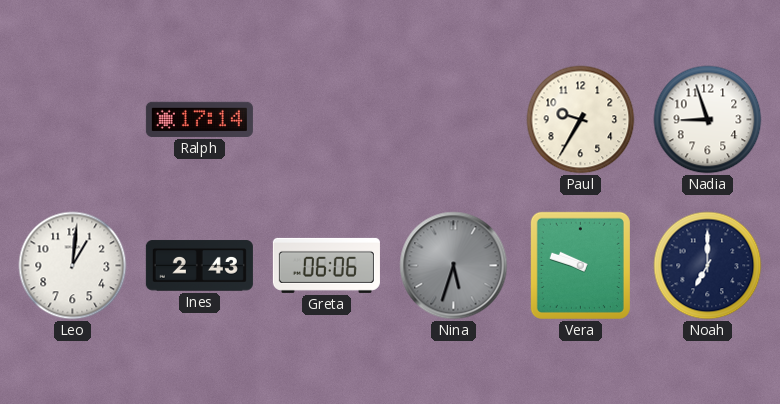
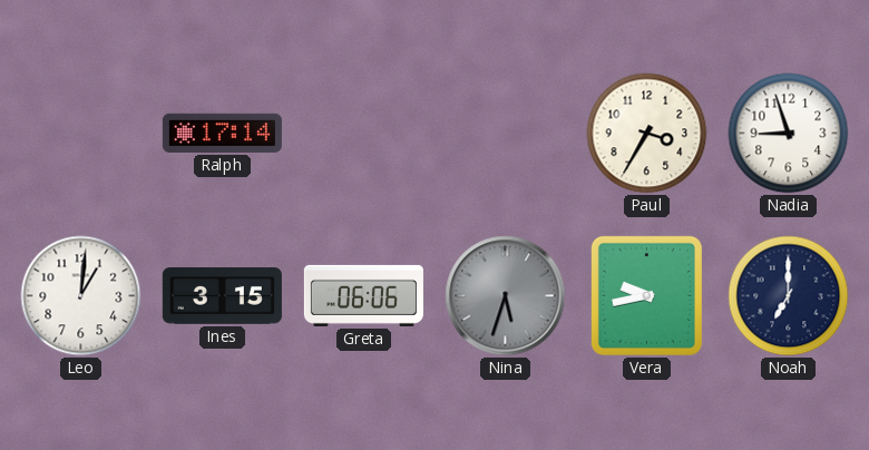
Paul: 9:35 -> 3:35 (647, 134)
Ines: 2:43 -> 3:15 (222, 296)
Vera: 9:48 -> 9:43 (646, 295)
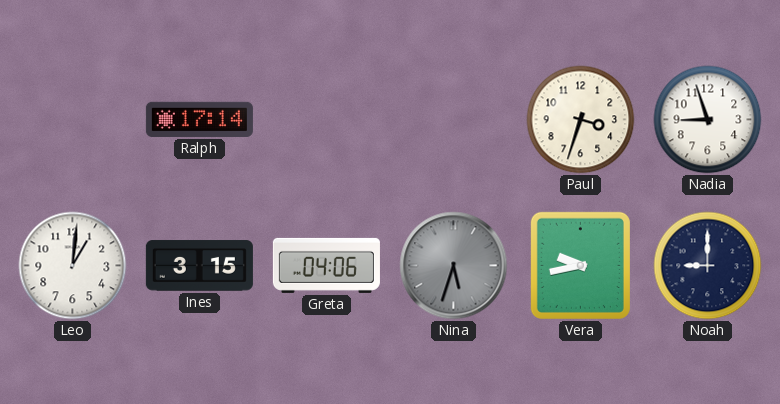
Paul: 3:35 -> 3:33 (581, 120)
Greta: 06:06 -> 04:06 (326, 265)
Noah: 7:00 -> 9:00 (708, 266)
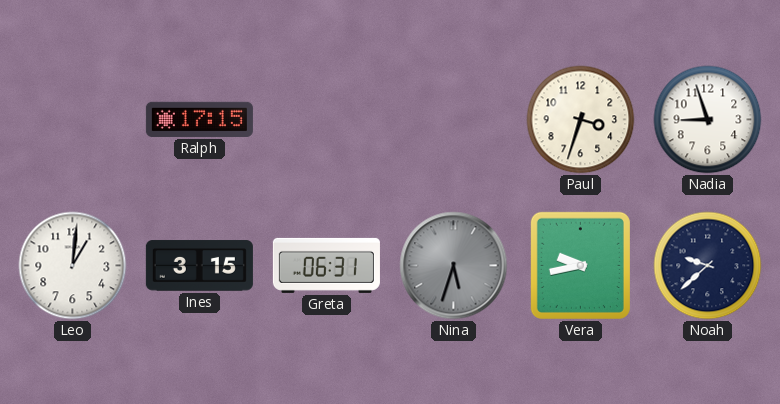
Ralph: 17:14 -> 17:15 (199, 119)
Greta: 04:06 -> 06:31 (326, 265)
Noah: 9:00 -> 9:38 (708, 266)
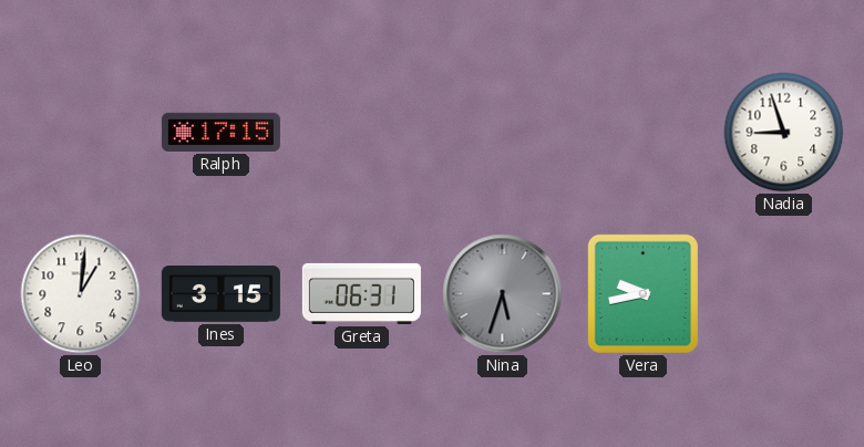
Paul: 3:33 -> none (581, 120)
Noah: 9:38 -> none (708, 266)
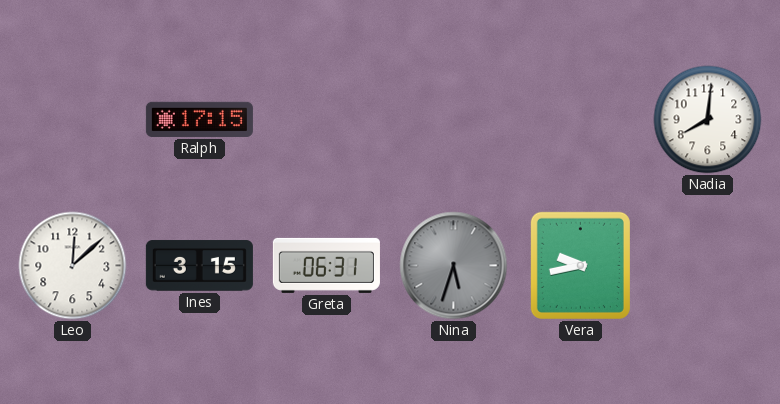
Nadia: 8:57 -> 8:01 (708, 120)
Leo: 1:01 -> 12:08 (73, 266)
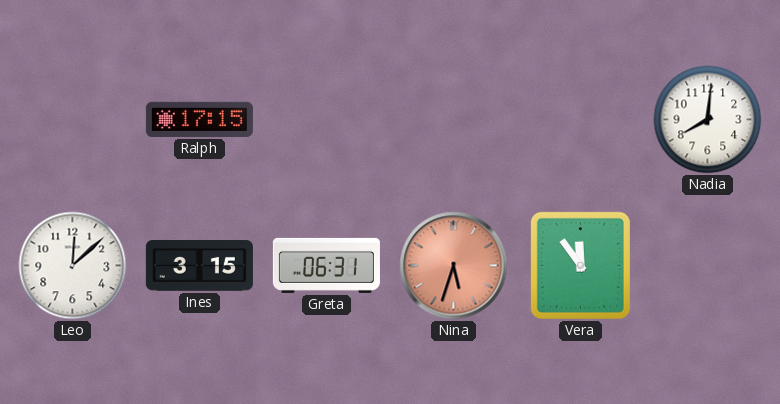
Nina dial: grey -> salmon (454, 266)
Vera: 9:43 -> 11:54 (580, 265)
